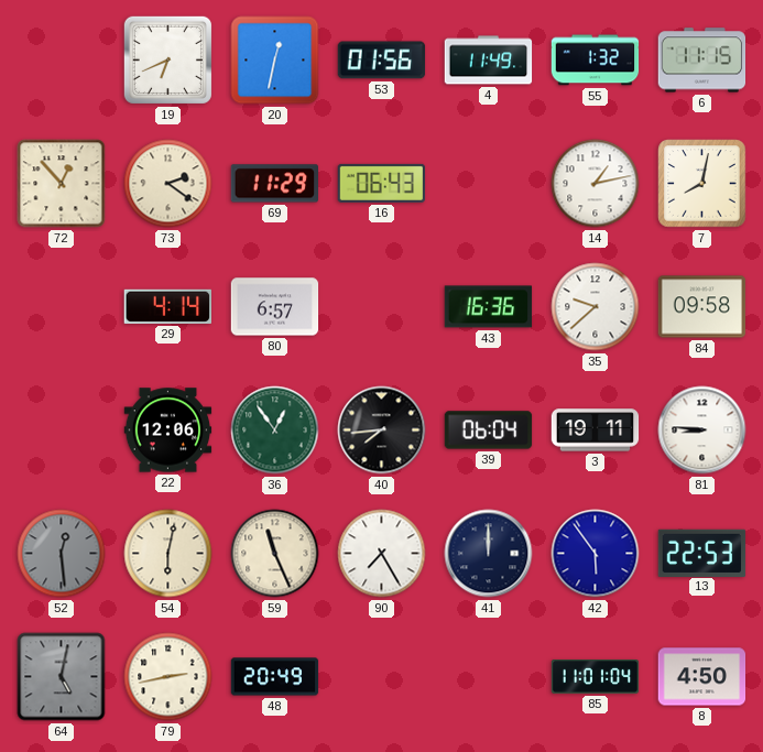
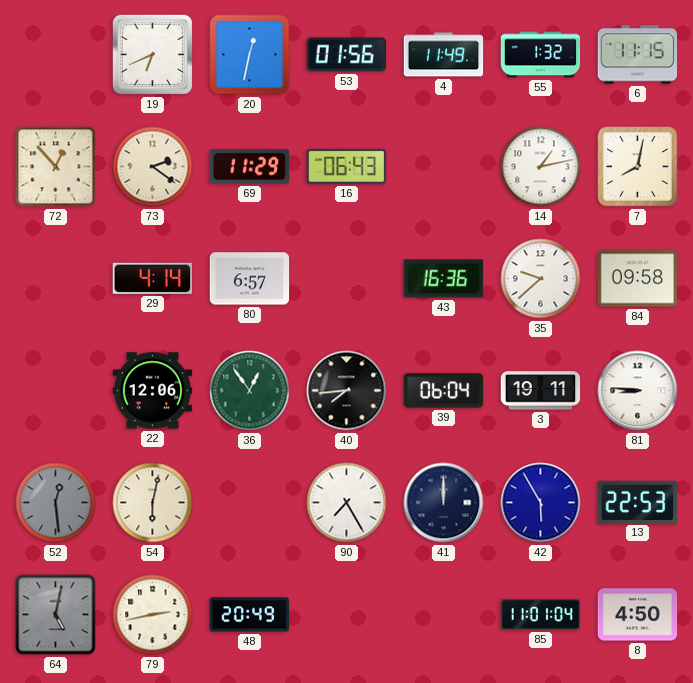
59: 11:26 -> none (275, 554)
42: 5:54 -> 5:55 (541, 503)
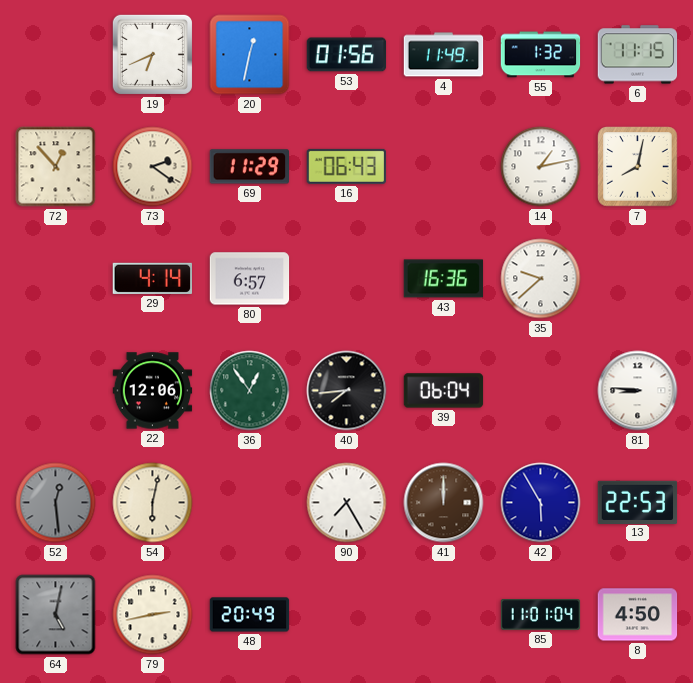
84: 09:58 -> none (638, 279)
3: 19:11 -> none (541, 391)
41 dial: navy -> brown (444, 503)
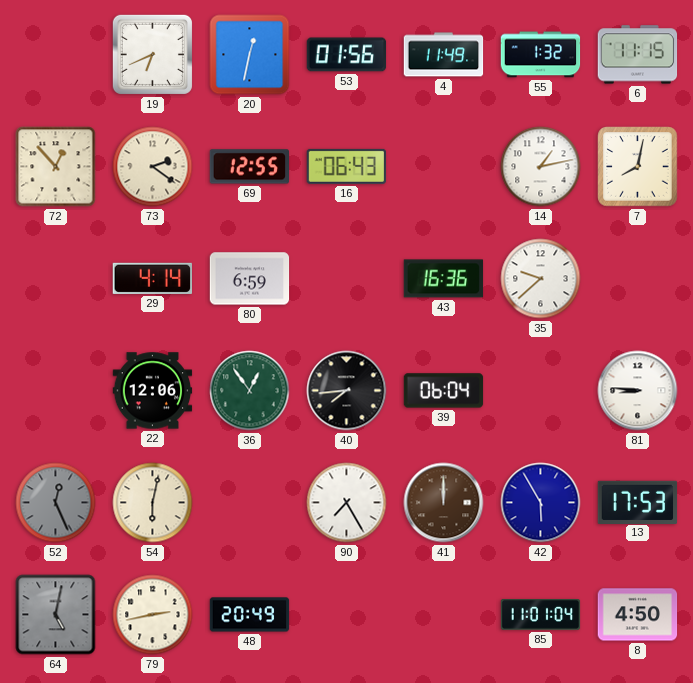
69: 11:29 -> 12:55 (250, 167)
80: 6:57 -> 6:59 (250, 279)
52: 12:29 -> 12:26 (56, 503)
13: 22:53 -> 17:53 (638, 502)
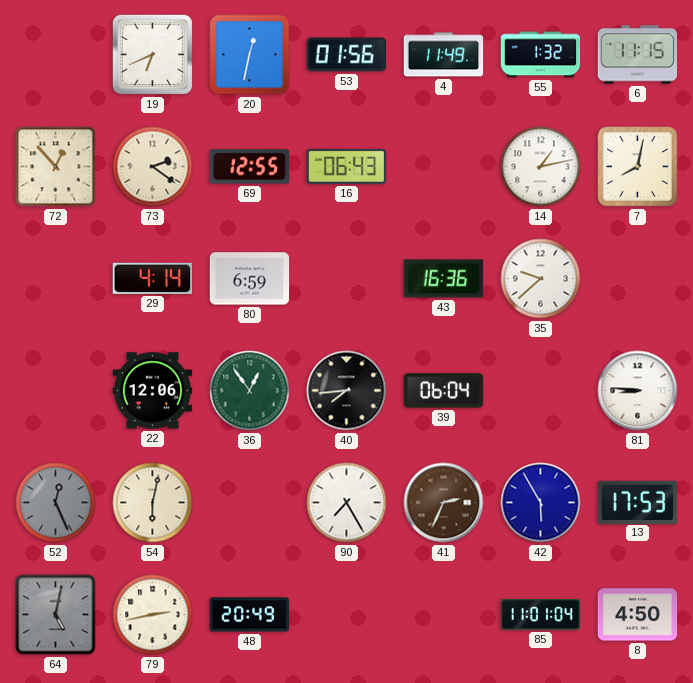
41: 12:00 -> 2:34 (444, 503)
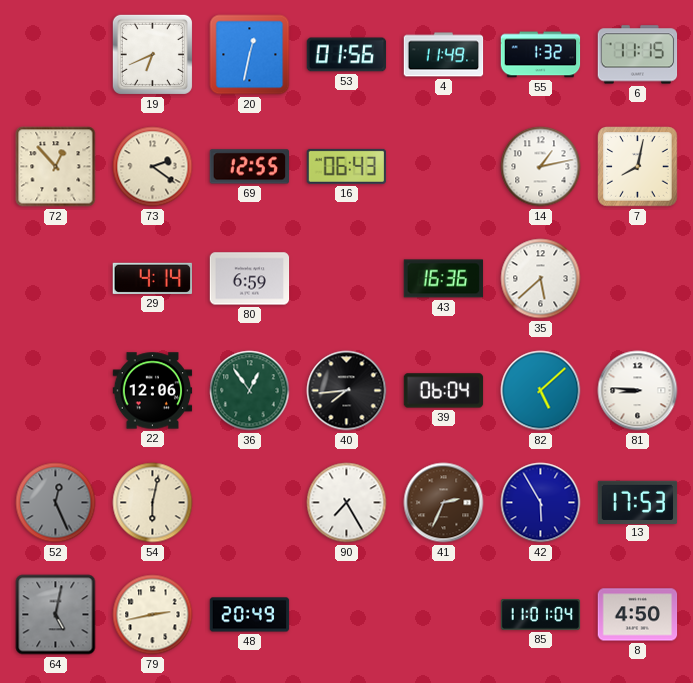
35: 9:38 -> 5:38 (541, 279)
82: none -> 5:08 (541, 391)
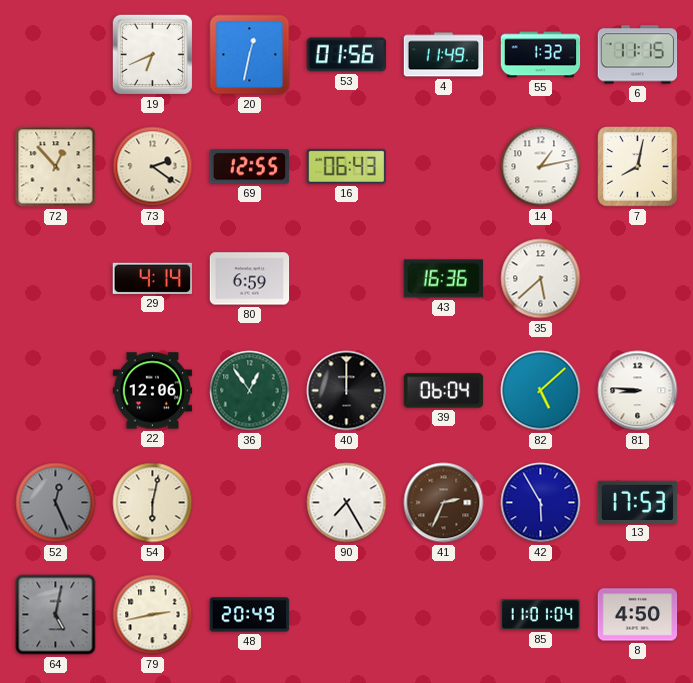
40: 7:44 -> 12:00 (347, 391)
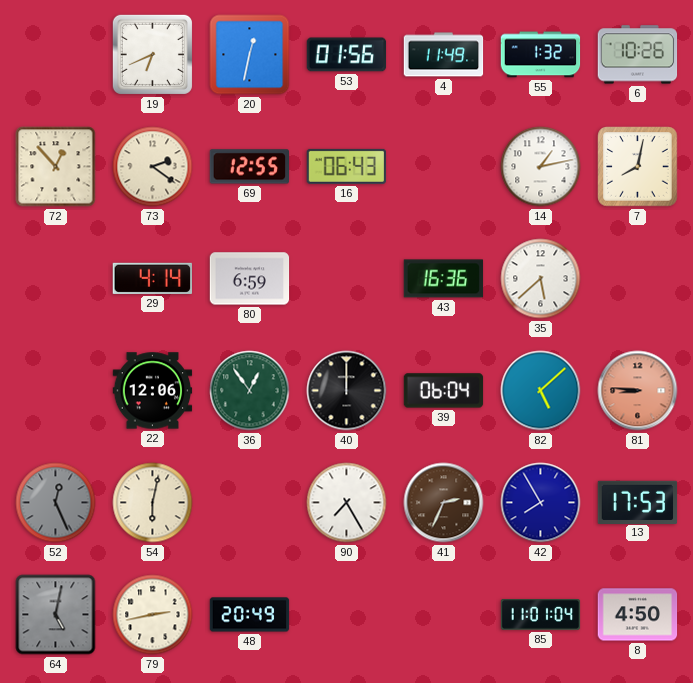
6: 11:15 -> 10:26 (638, 55)
81 dial: white -> salmon (638, 391)
42: 5:55 -> 7:55 (541, 503)
